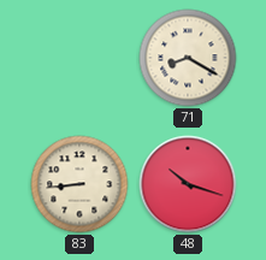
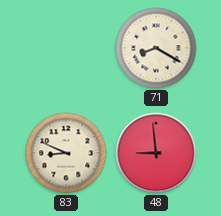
83: 8:44 -> 8:49 (66, 153)
48: 10:18 -> 8:59 (156, 153)
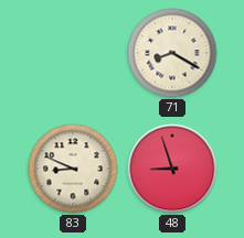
48: 8:59 -> 8:57 (172, 169)
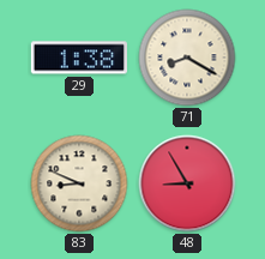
29: none -> 1:38 (78, 58)
48: 8:57 -> 8:55 (187, 183)
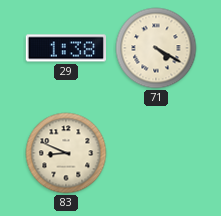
71: 8:20 -> 4:20 (156, 48)
48: 8:55 -> none (187, 183)
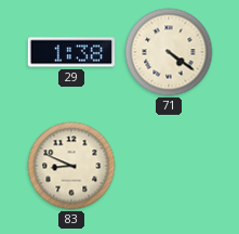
71: 4:20 -> 4:21 (169, 52)
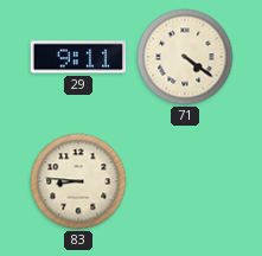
29: 1:38 -> 9:11 (77, 57)
83: 8:49 -> 8:46 (78, 181)
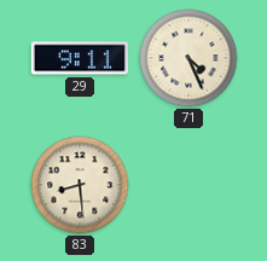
71: 4:21 -> 4:26 (188, 58)
83: 8:46 -> 8:29 (80, 185)
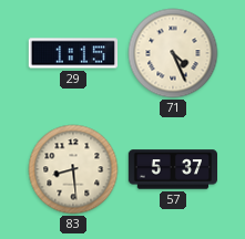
29: 9:11 -> 1:15 (72, 53)
57: none -> 5:37 (172, 169)
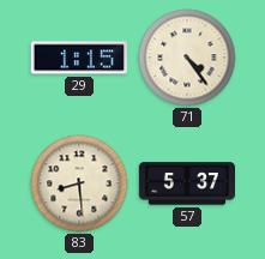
71: 4:26 -> 4:24 (187, 58)
